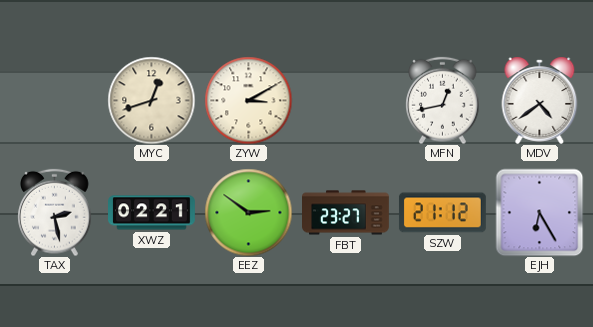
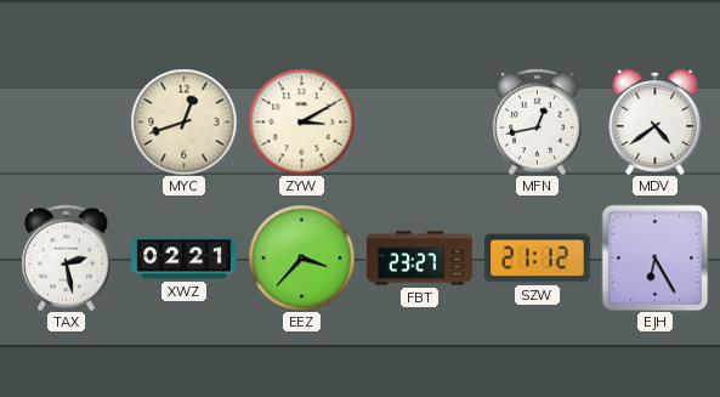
EEZ: 2:51 -> 3:37 (301, 257)
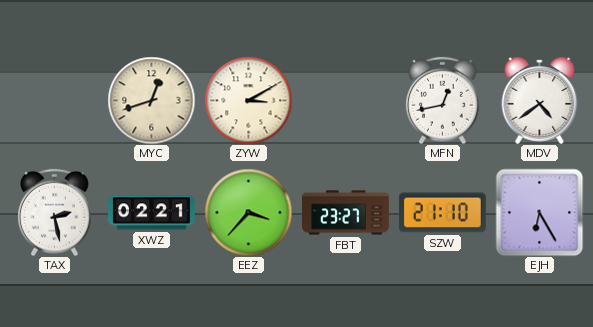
SZW: 21:12 -> 21:10 (442, 213)
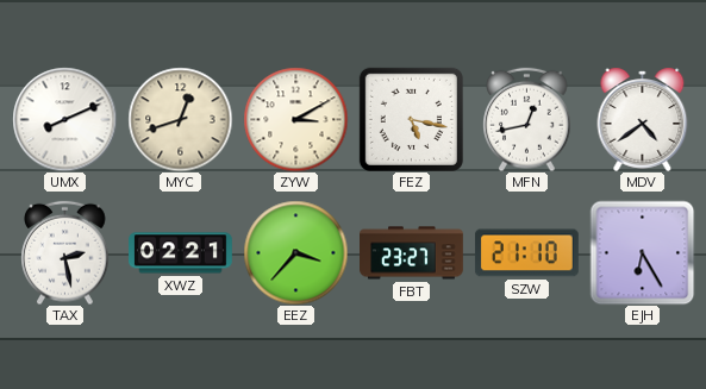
UMX: none -> 8:11 (64, 119)
FEZ: none -> 5:17 (411, 119)
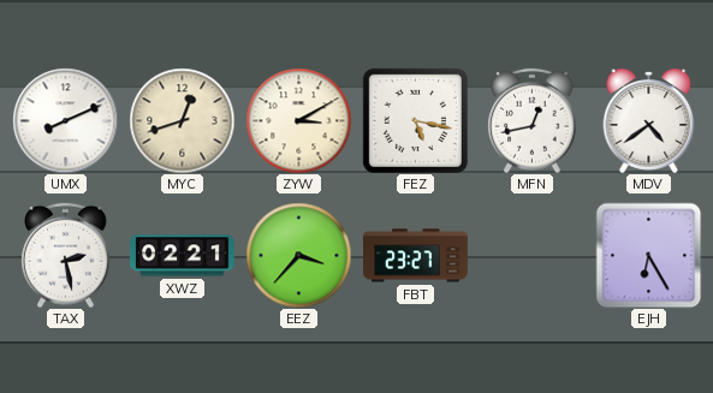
SZW: 21:10 -> none (526, 253)
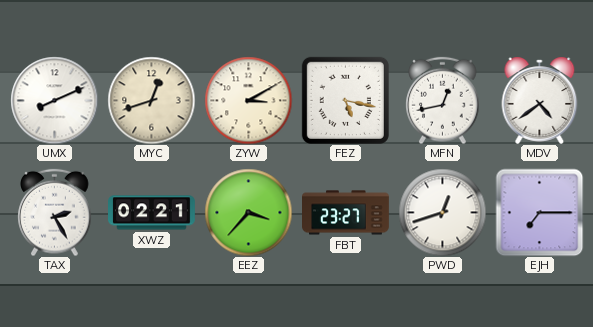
TAX: 2:28 -> 2:25 (55, 212)
PWD: none -> 12:42 (442, 212)
EJH: 6:25 -> 7:15 (539, 212)
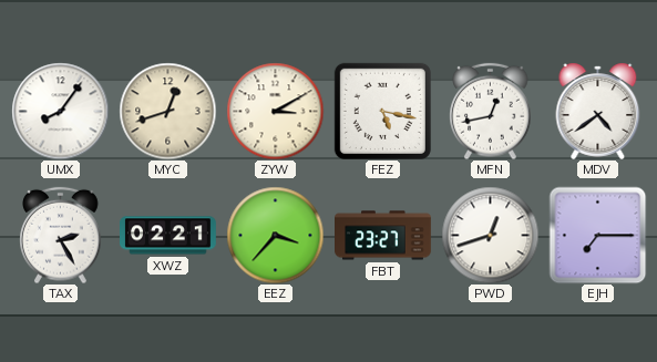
UMX: 8:11 -> 8:06 (60, 111)
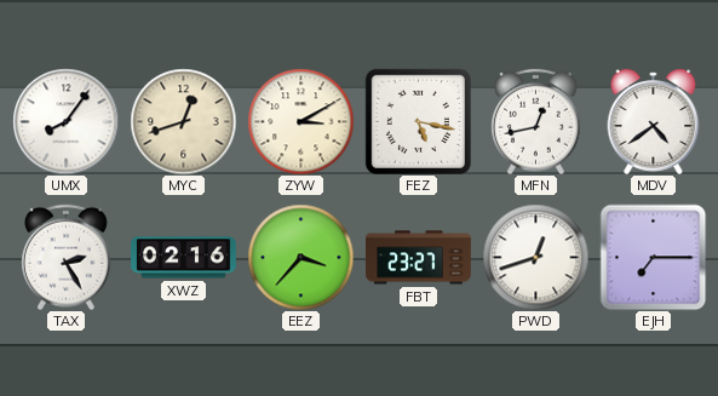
XWZ: 02:21 -> 02:16 (184, 258)
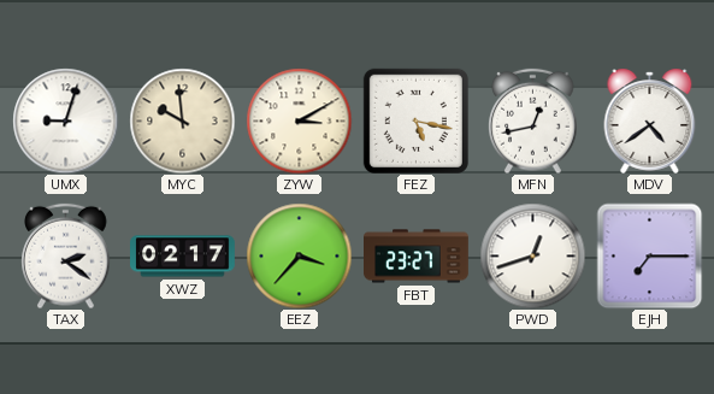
UMX: 8:06 -> 9:03 (65, 120)
MYC: 12:42 -> 9:59 (182, 120)
TAX: 2:25 -> 2:21 (66, 255)
XWZ: 02:16 -> 02:17 (183, 257)
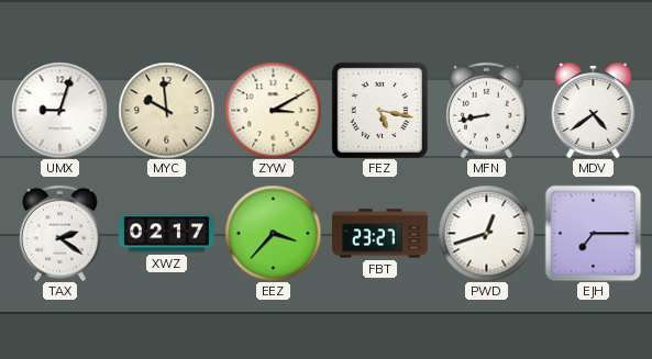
MFN: 12:43 -> 8:43 (487, 110)
